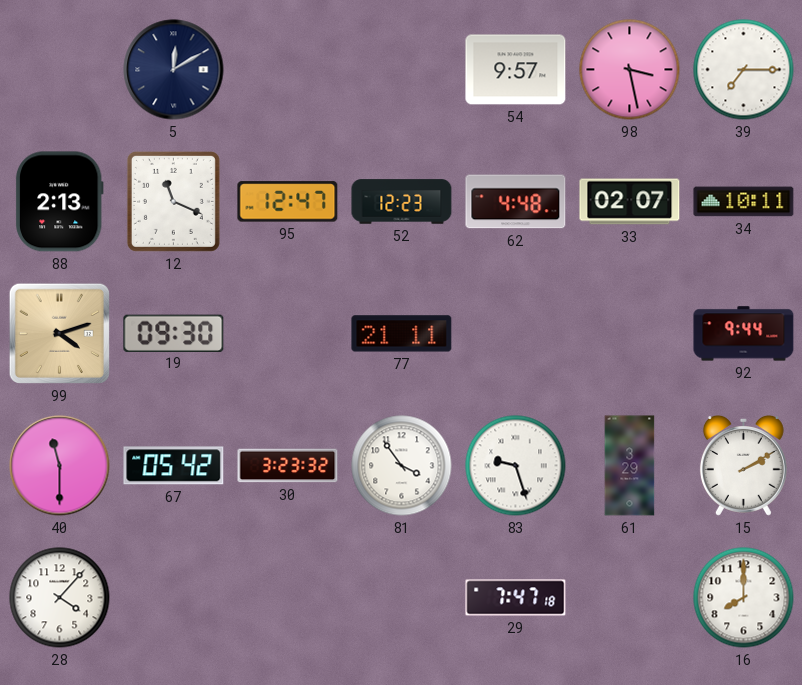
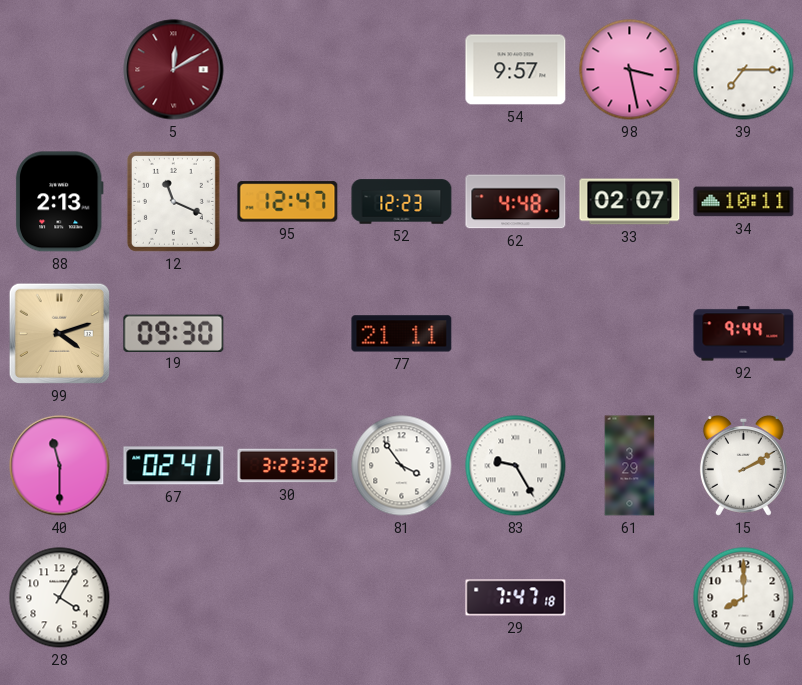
5 dial: navy -> burgundy (174, 70)
67: 05:42 -> 02:41 (174, 466)
83: 9:27 -> 9:25 (516, 466)
28: 4:07 -> 4:05 (60, 598)
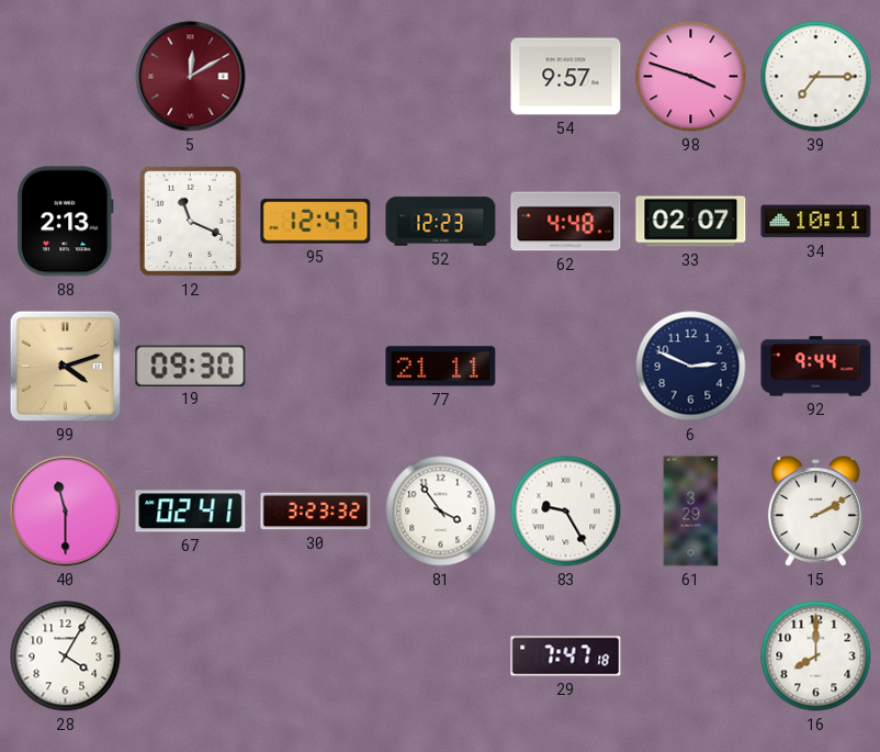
98: 3:28 -> 3:48 (691, 77)
6: none -> 2:49 (691, 367)
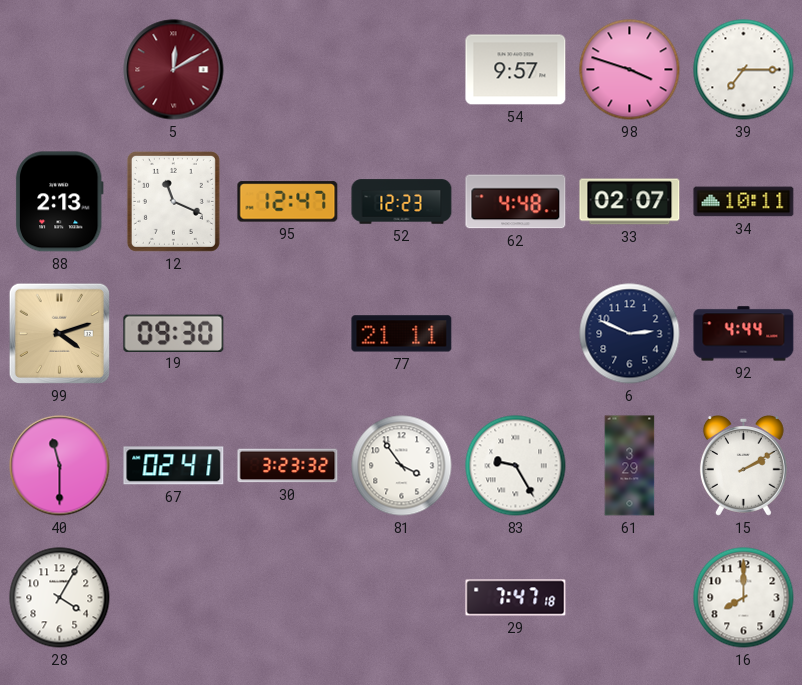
92: 9:44 -> 4:44 (744, 334)
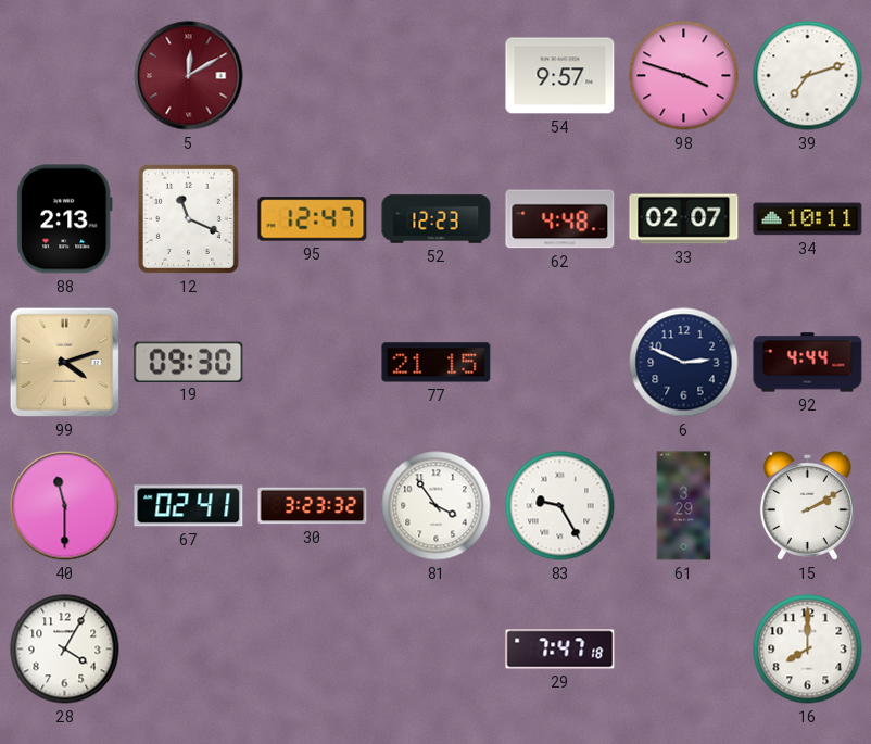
39: 7:15 -> 7:12 (808, 76)
77: 21:11 -> 21:15 (437, 363)
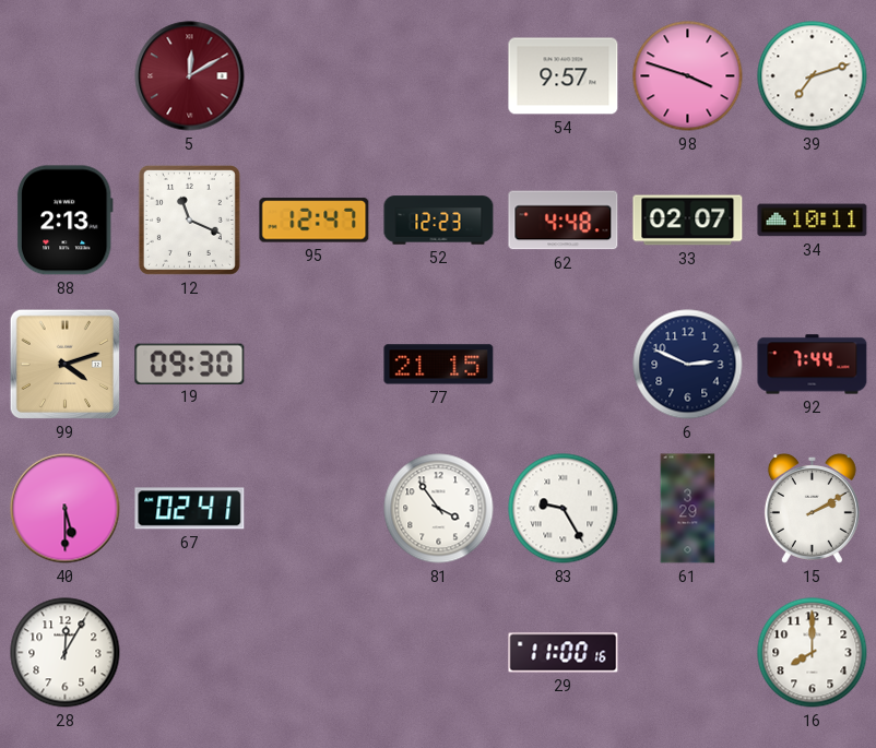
92: 4:44 -> 7:44 (813, 365)
40: 11:30 -> 5:30 (66, 509)
30: 3:23 -> none (313, 506)
28: 4:05 -> 12:05 (66, 653)
29: 7:47 -> 11:00 (564, 653)
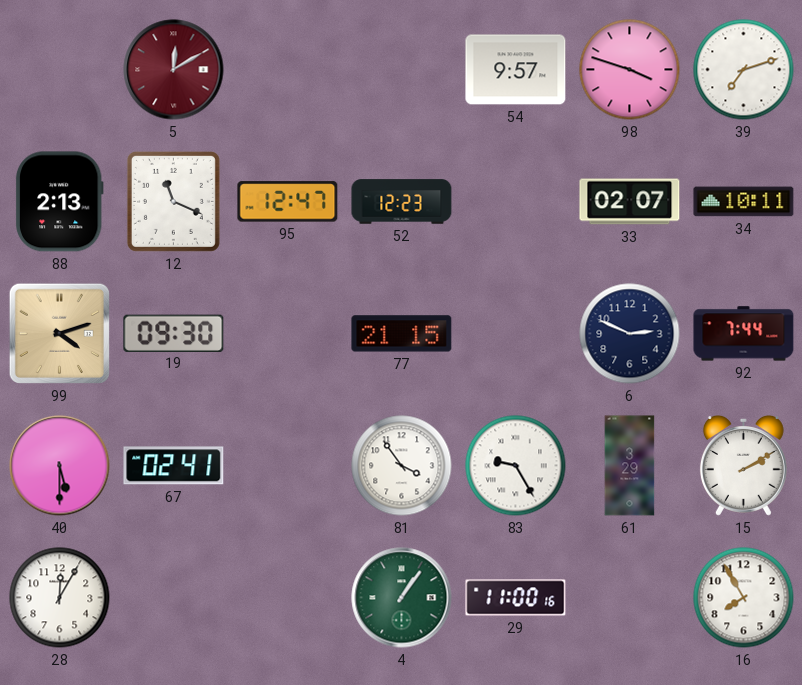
62: 4:48 -> none (564, 221)
4: none -> 1:06 (402, 598)
16: 8:00 -> 7:55 (744, 598)
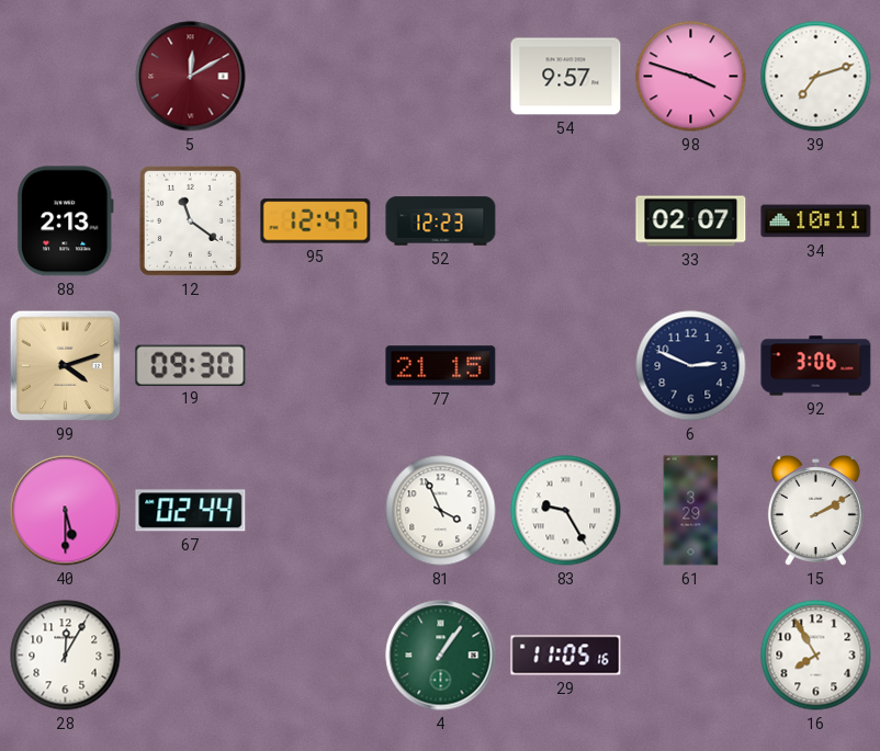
12: 11:19 -> 11:21 (190, 220)
92: 7:44 -> 3:06 (816, 366)
67: 02:41 -> 02:44 (191, 511)
81: 3:54 -> 3:56 (441, 511)
29: 11:00 -> 11:05 (566, 656)
